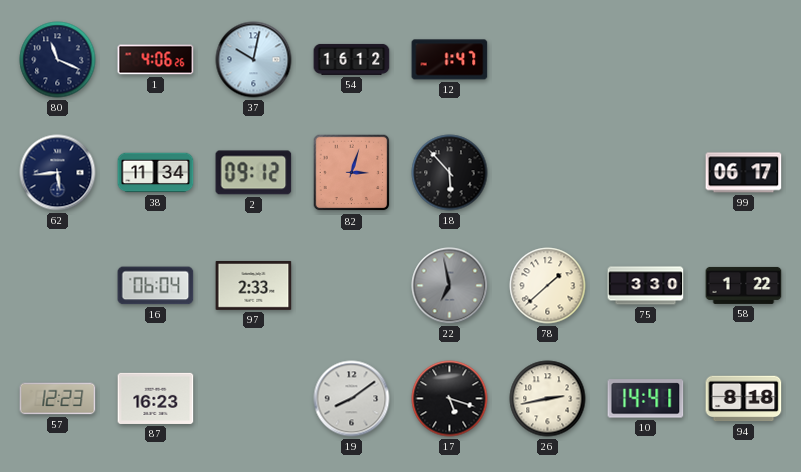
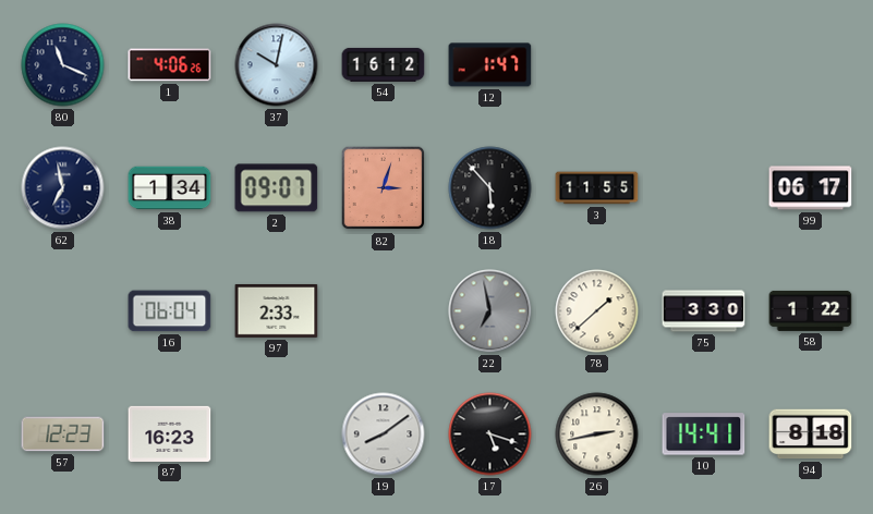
62: 5:44 -> 6:58 (63, 188)
38: 11:34 -> 1:34 (170, 188)
2: 09:12 -> 09:07 (277, 188)
3: none -> 11:55 (597, 188)
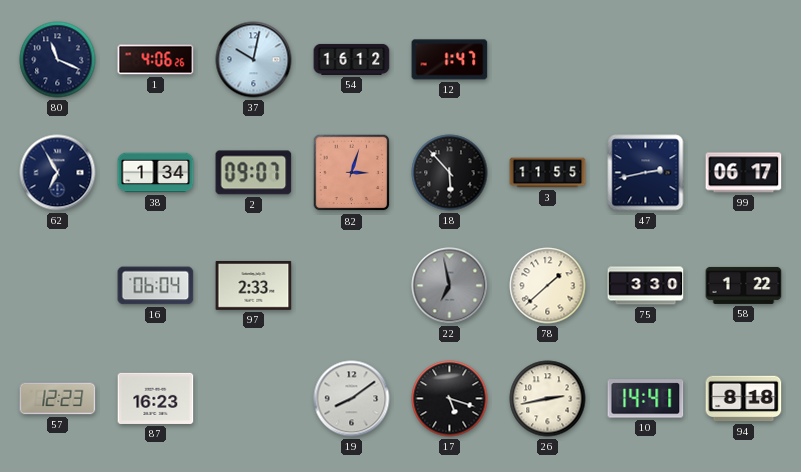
62: 6:58 -> 6:55 (58, 173)
47: none -> 2:43 (646, 173)
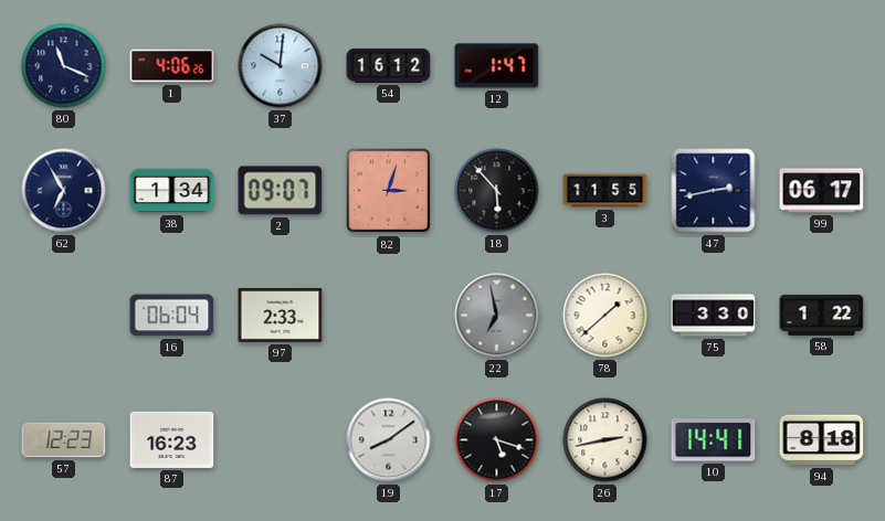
37: 10:02 -> 10:01 (281, 66)
